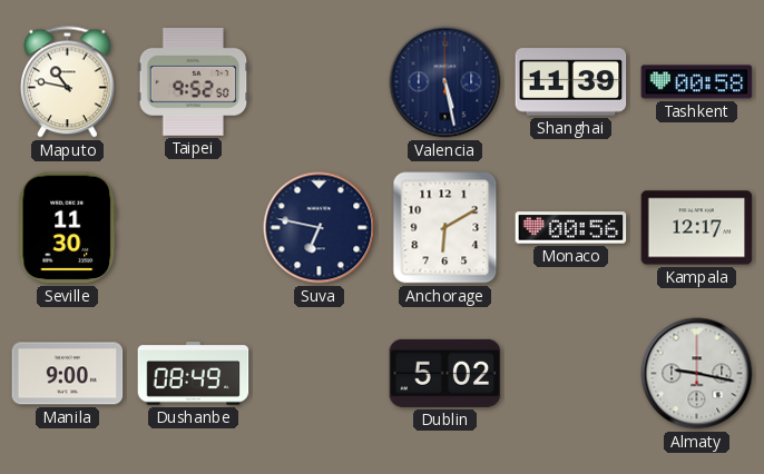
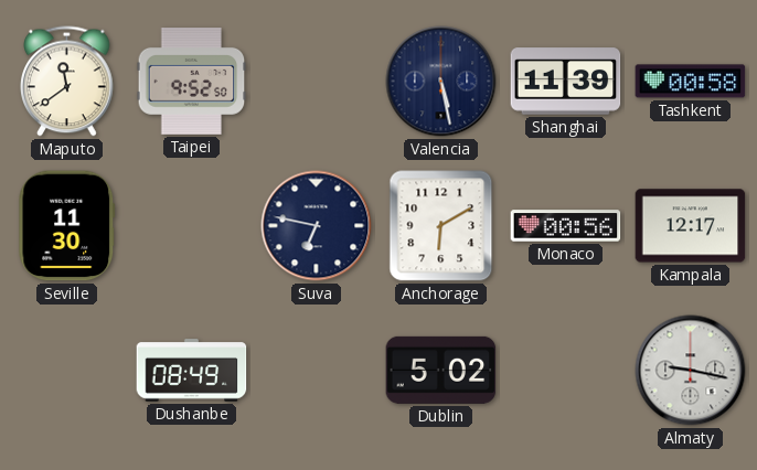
Maputo: 10:47 -> 11:39 (67, 82)
Manila: 9:00 -> none (68, 374)
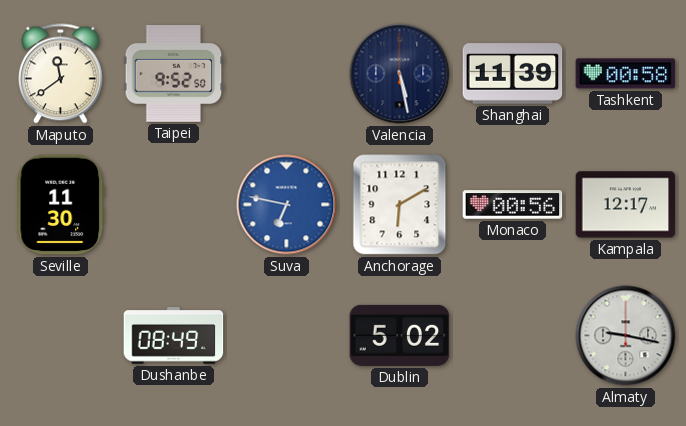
Suva dial: navy -> blue (287, 205)
